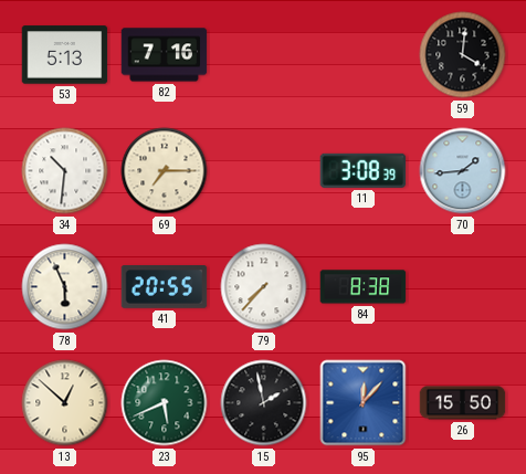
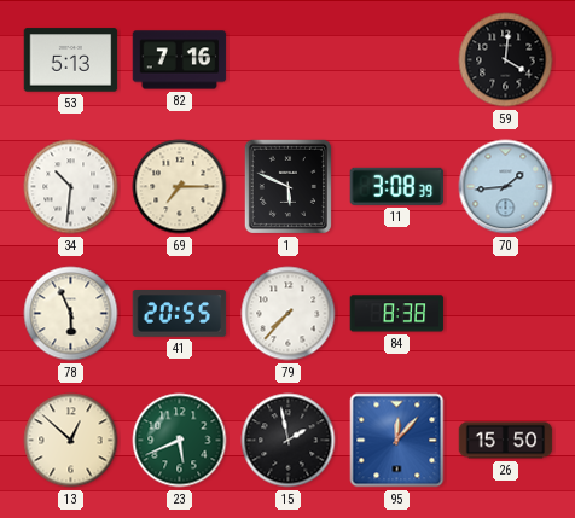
1: none -> 5:49 (287, 186)
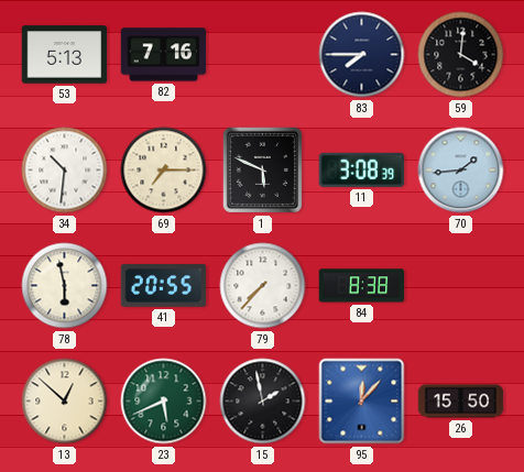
83: none -> 7:45 (362, 55)
78: 5:56 -> 5:58 (65, 286)
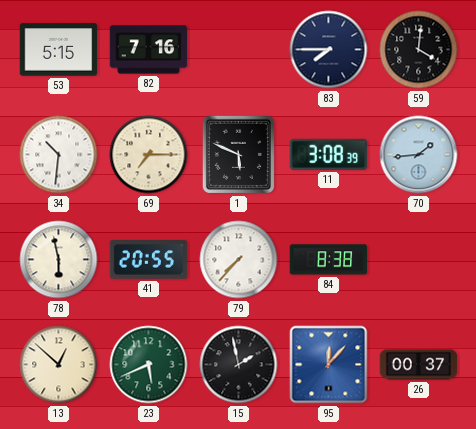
53: 5:13 -> 5:15 (59, 50)
26: 15:50 -> 00:37 (419, 365)
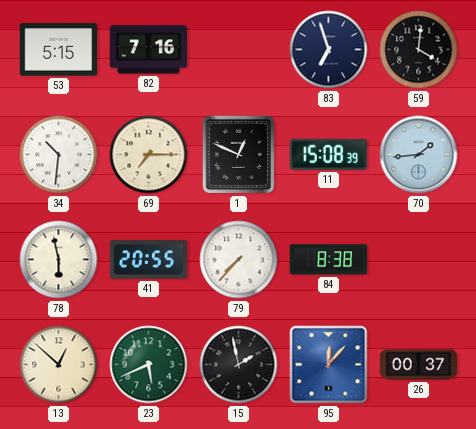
83: 7:45 -> 6:57 (329, 50)
1: 5:49 -> 12:49 (238, 154)
11: 3:08 -> 15:08 (329, 154)
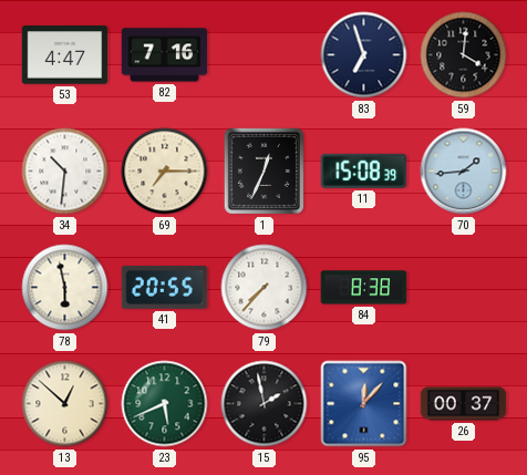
53: 5:15 -> 4:47 (65, 55)
1: 12:49 -> 12:34 (263, 171)
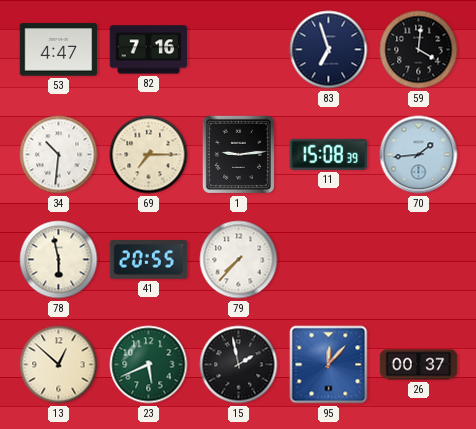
1: 12:34 -> 9:14 (238, 154)
84: 8:38 -> none (364, 288)
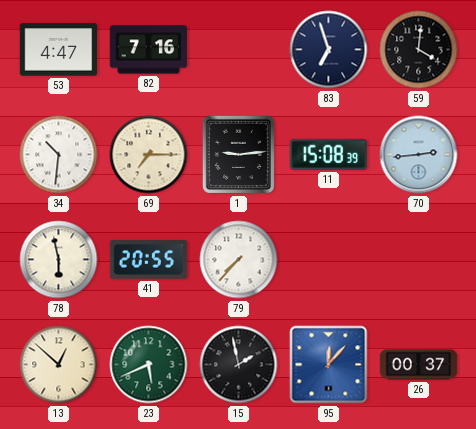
70: 1:44 -> 2:44 (419, 155)
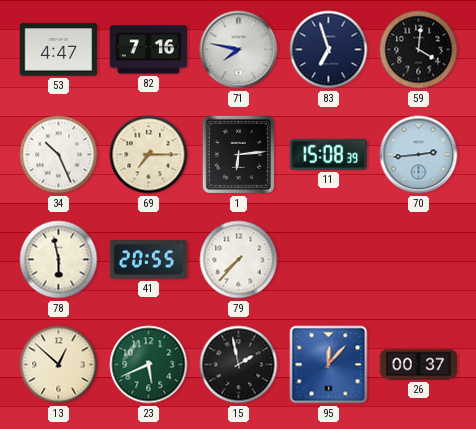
71: none -> 7:47 (239, 50)
34: 10:31 -> 10:26 (59, 155)
1: 9:14 -> 6:14 (238, 154)
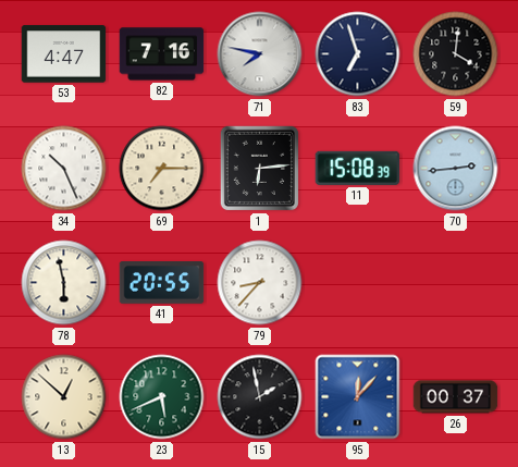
79: 7:37 -> 8:37 (260, 283)
